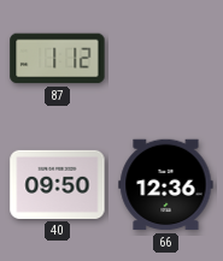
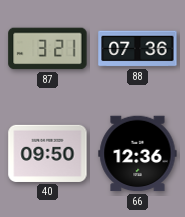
87: 1:12 -> 3:21 (48, 49)
88: none -> 07:36 (138, 49)
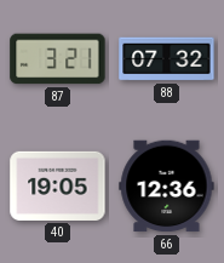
88: 07:36 -> 07:32 (167, 59)
40: 09:50 -> 19:05 (58, 185)
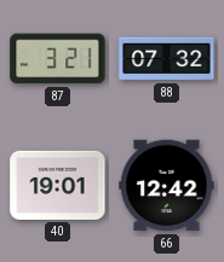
40: 19:05 -> 19:01 (58, 185)
66: 12:36 -> 12:42 (167, 186)
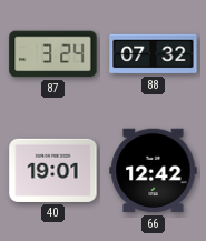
87: 3:21 -> 3:24 (53, 54)
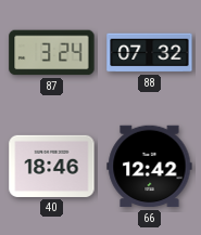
40: 19:01 -> 18:46 (52, 166)
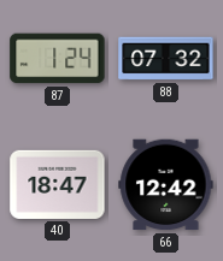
87: 3:24 -> 1:24 (58, 59)
40: 18:46 -> 18:47 (58, 184)
